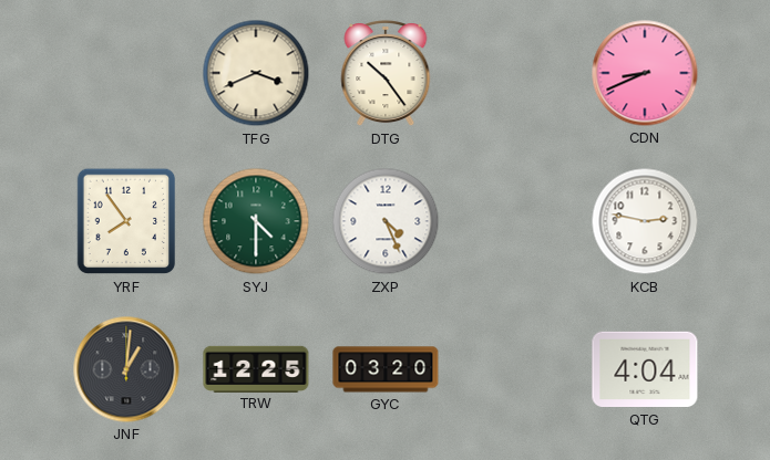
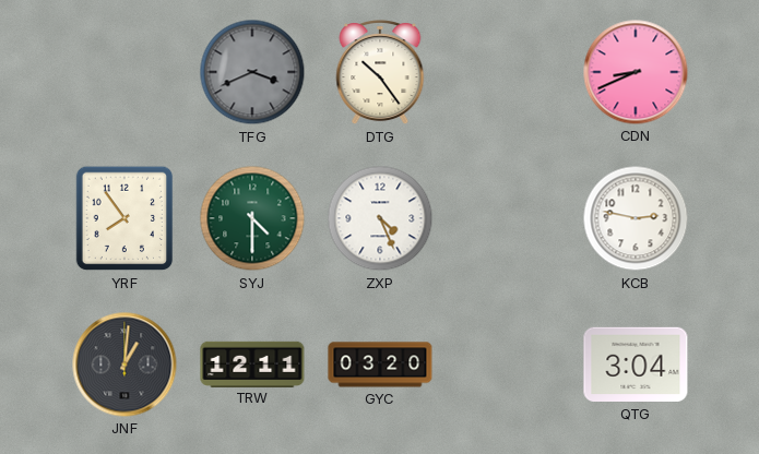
TFG dial: cream -> grey (252, 72)
TRW: 12:25 -> 12:11 (252, 363)
QTG: 4:04 -> 3:04 (636, 365)
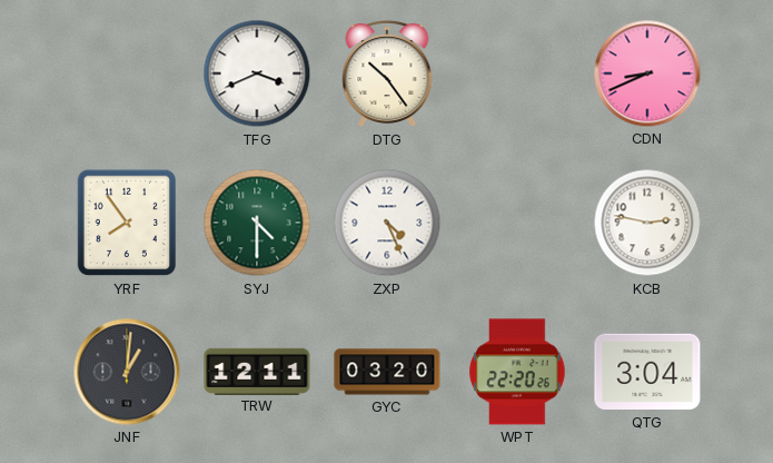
TFG dial: grey -> white (257, 73)
WPT: none -> 22:20 (517, 372)
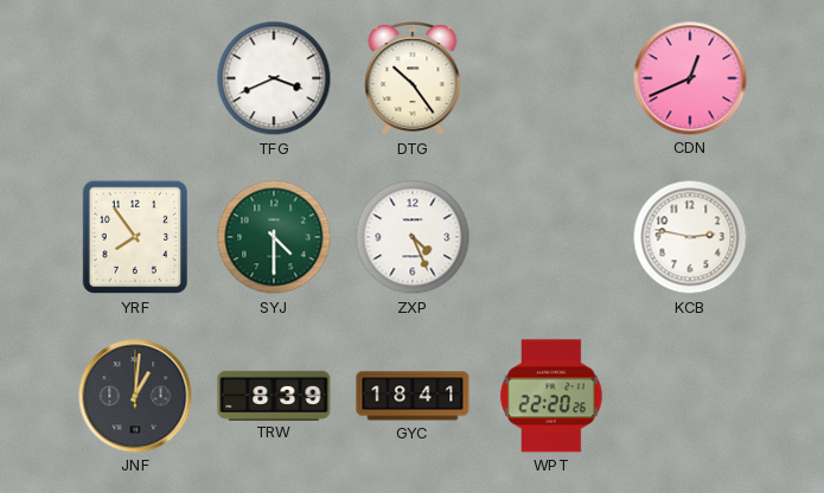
CDN: 8:41 -> 12:41 (690, 78)
TRW: 12:11 -> 8:39 (274, 395)
GYC: 03:20 -> 18:41 (413, 396)
QTG: 3:04 -> none (647, 372)
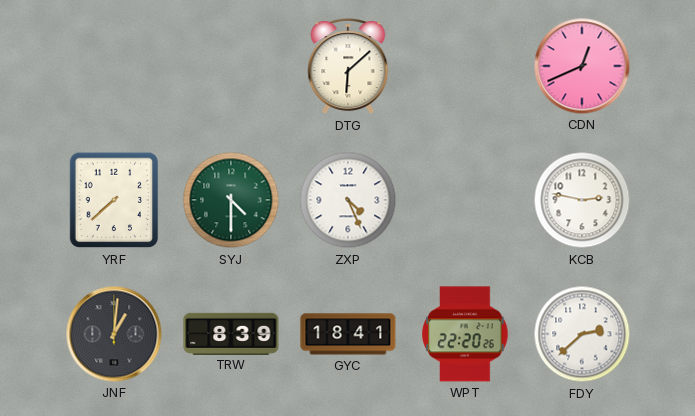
TFG: 3:41 -> none (274, 78)
DTG: 10:24 -> 6:08 (348, 67)
YRF: 7:54 -> 7:38 (114, 200)
FDY: none -> 2:38 (582, 334)
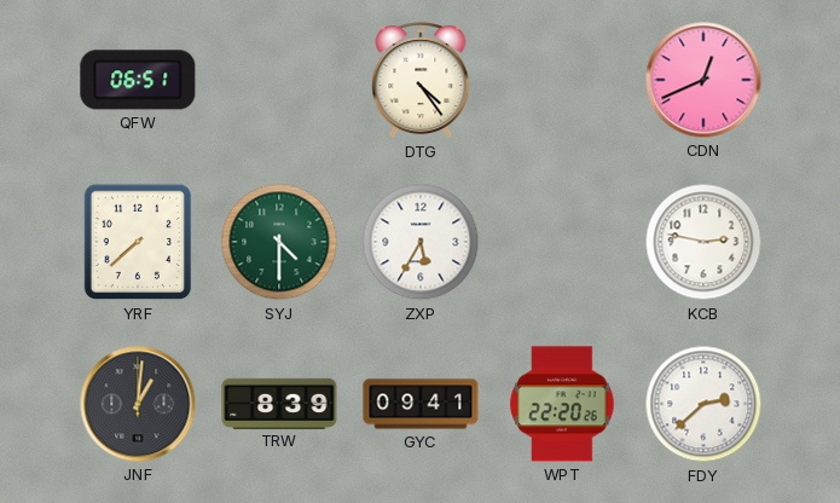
QFW: none -> 06:51 (138, 80)
DTG: 6:08 -> 4:24 (421, 81)
ZXP: 4:26 -> 5:35 (421, 242)
GYC: 18:41 -> 09:41 (421, 404)
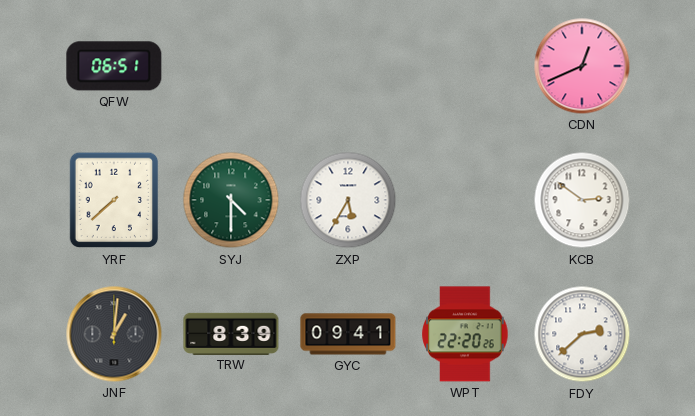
DTG: 4:24 -> none (421, 81)
KCB: 2:47 -> 2:51 (582, 200)
